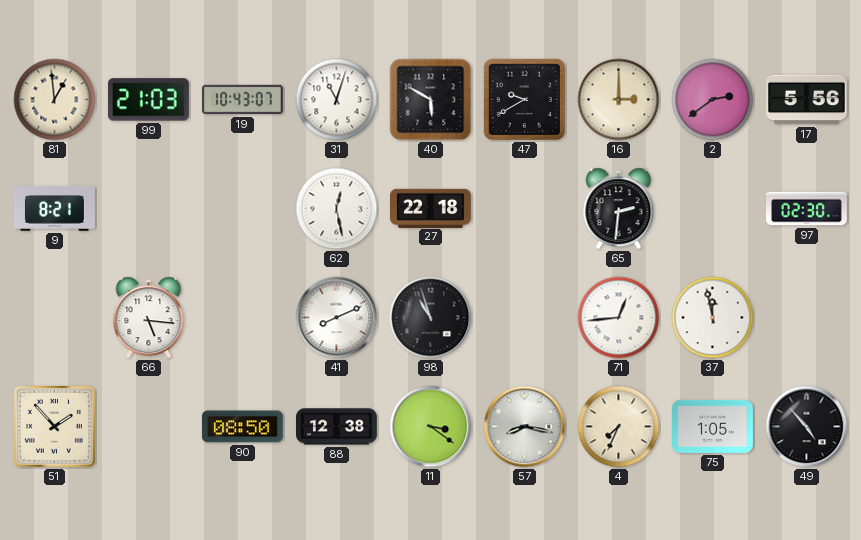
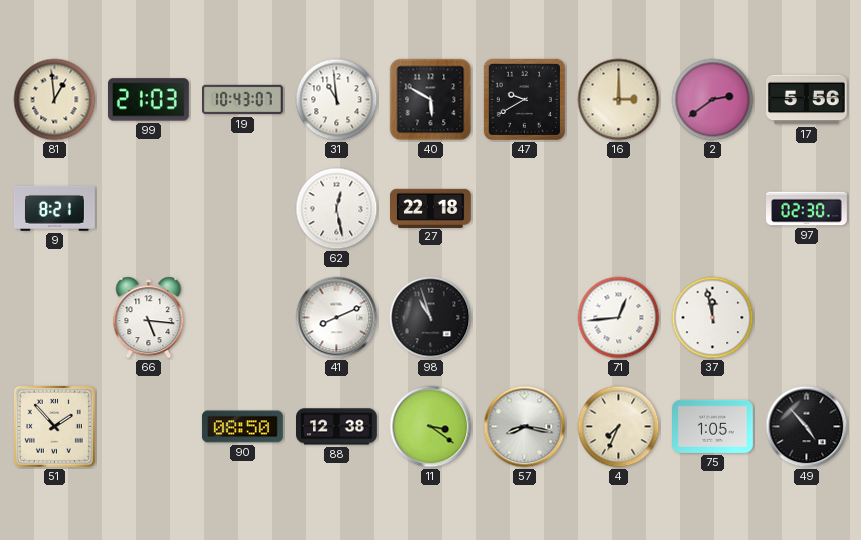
31: 11:03 -> 10:59 (337, 100)
65: 2:31 -> none (619, 209)
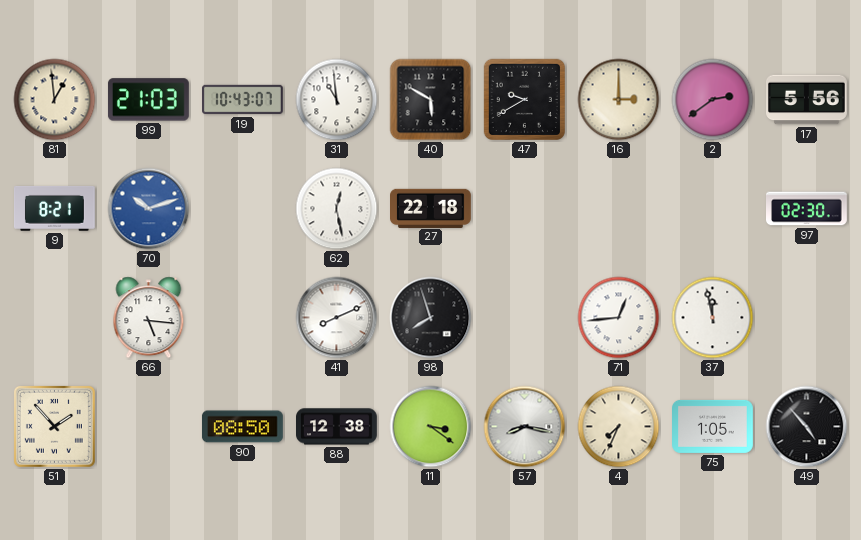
70: none -> 10:12 (149, 209)
98: 10:57 -> 7:57 (431, 318)
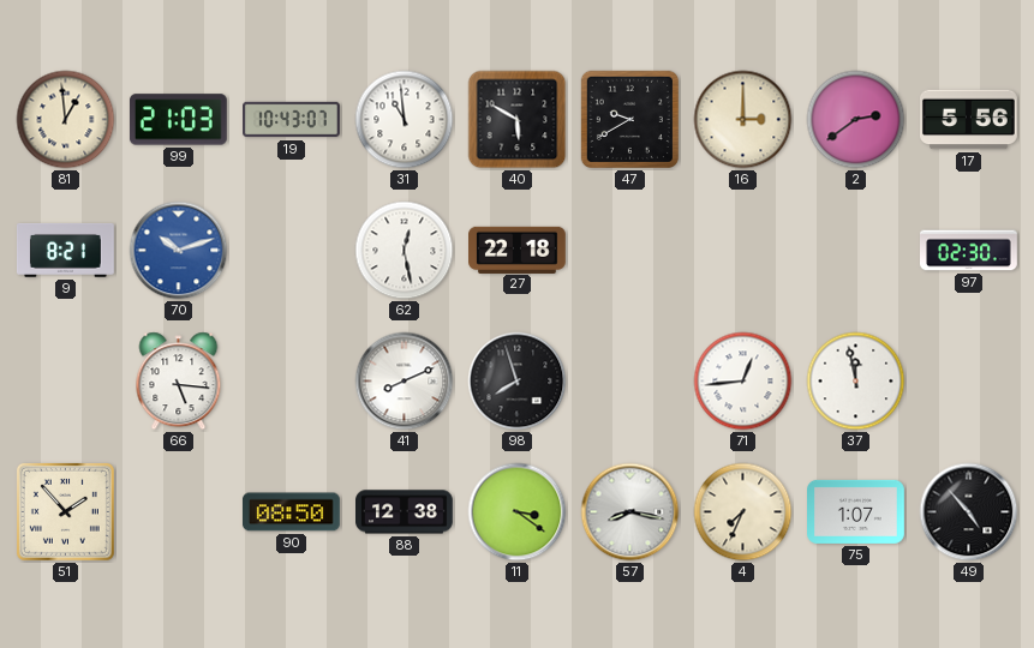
75: 1:05 -> 1:07 (856, 511)
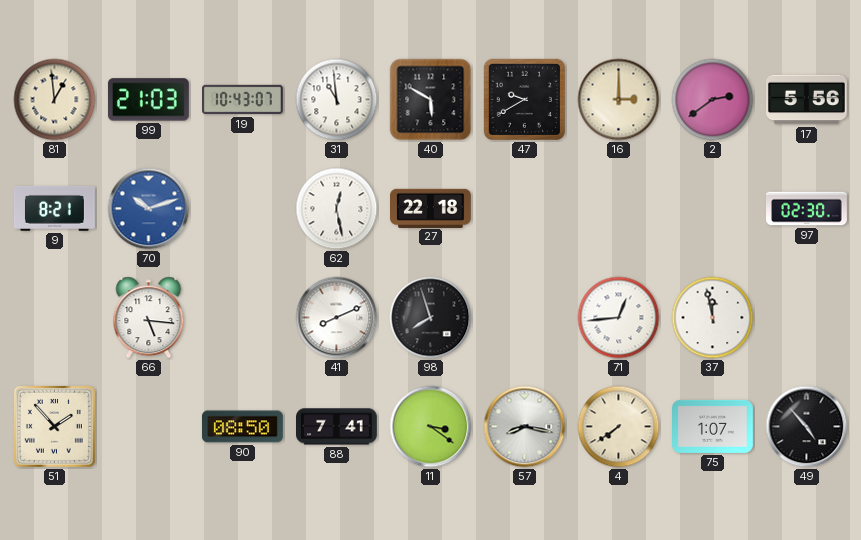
88: 12:38 -> 7:41 (337, 427)
4: 7:34 -> 7:39 (619, 427)
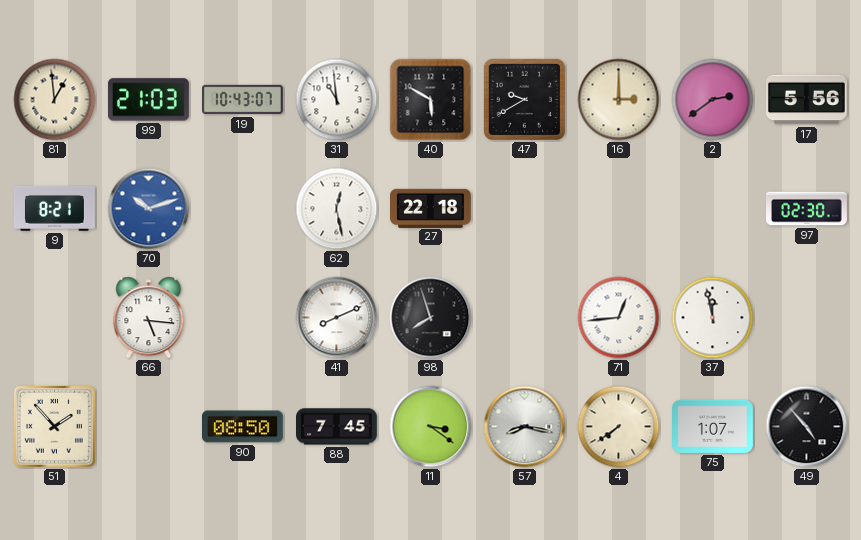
88: 7:41 -> 7:45 (337, 427)
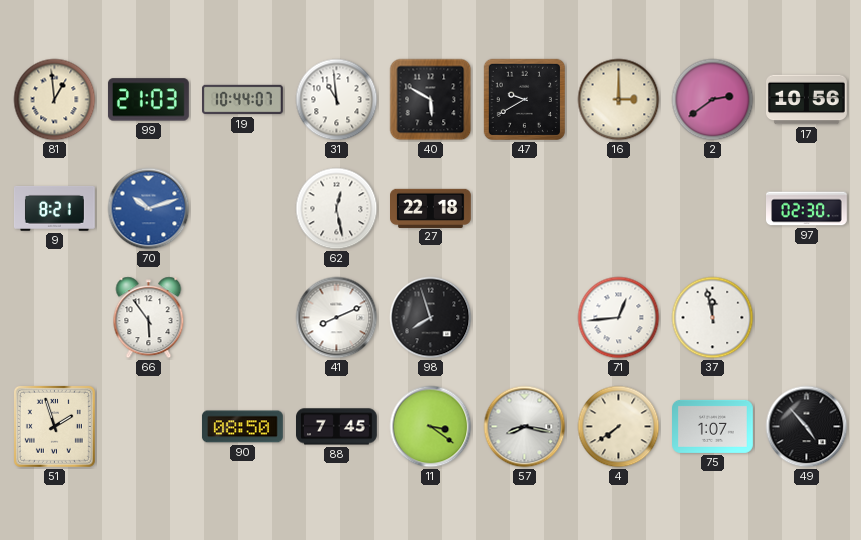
19: 10:43 -> 10:44 (243, 100)
17: 5:56 -> 10:56 (807, 100)
66: 5:16 -> 5:54 (149, 318)
51: 1:53 -> 1:57 (54, 426)
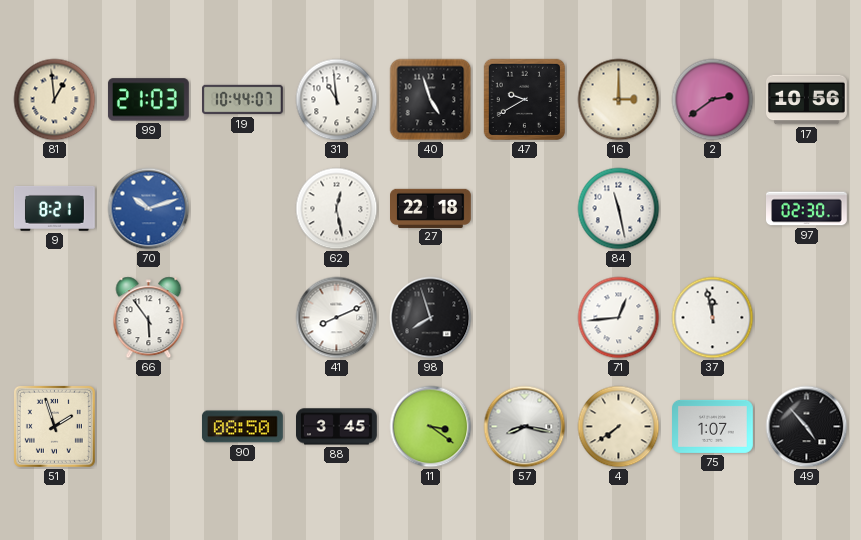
40: 5:50 -> 4:57 (431, 100)
84: none -> 11:28 (619, 209)
88: 7:45 -> 3:45 (337, 427)
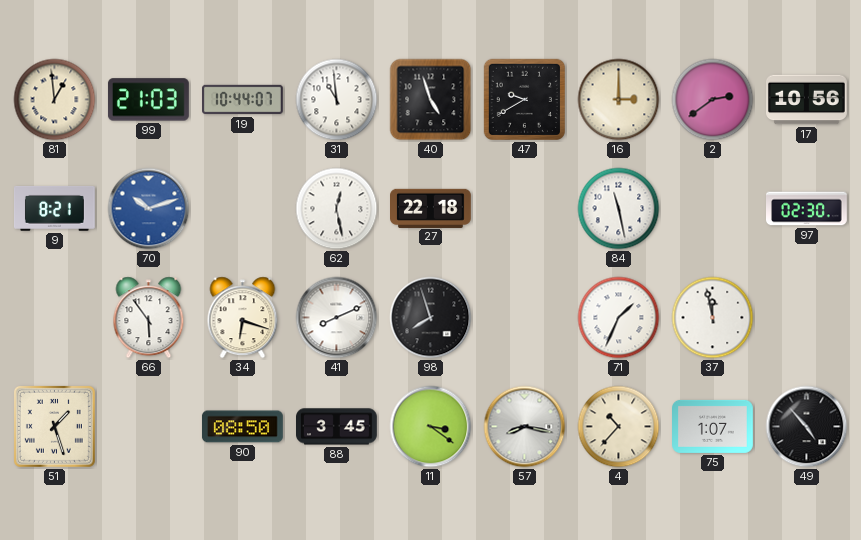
34: none -> 6:18 (243, 318)
71: 12:44 -> 1:34 (619, 318)
51: 1:57 -> 1:27 (54, 426)
4: 7:39 -> 10:37 (619, 427)
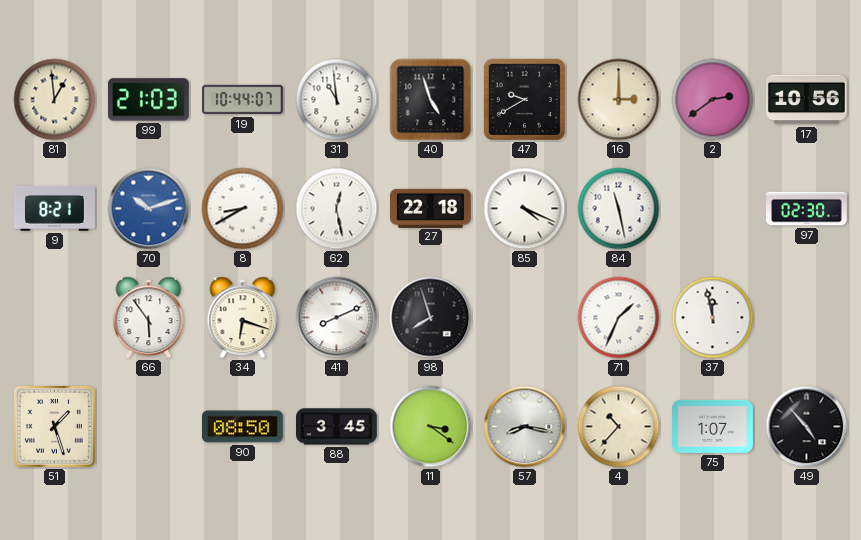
8: none -> 8:40 (243, 209)
85: none -> 4:19 (525, 209)
